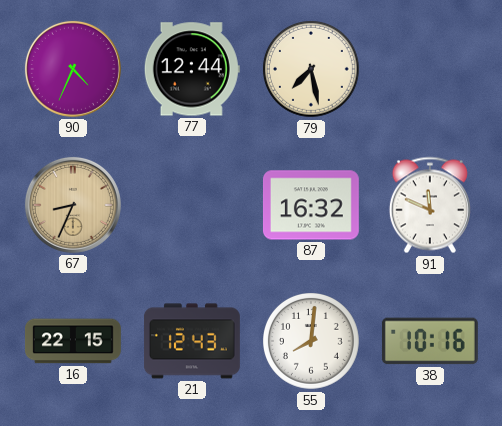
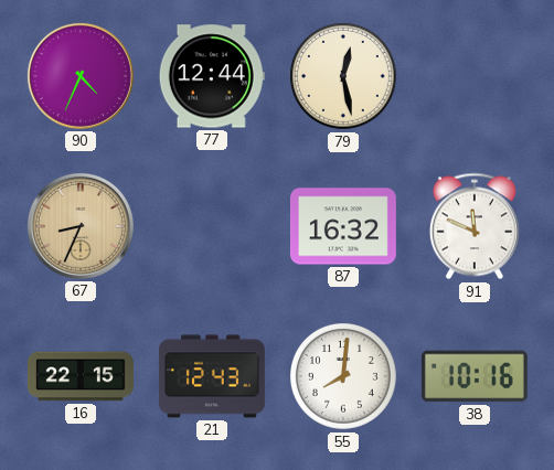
79: 7:28 -> 12:28 (344, 77)
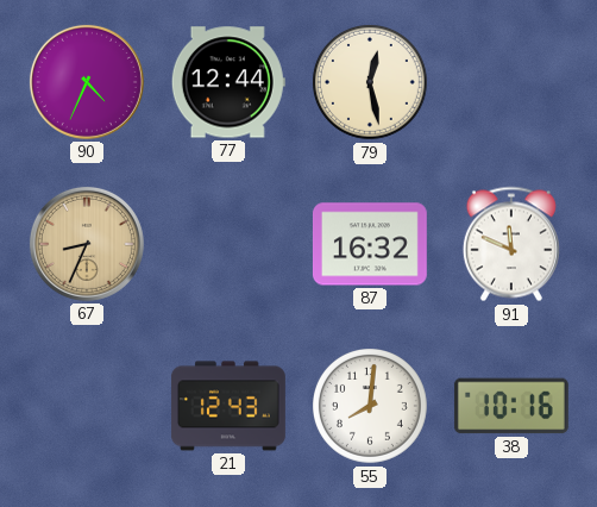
16: 22:15 -> none (81, 376)
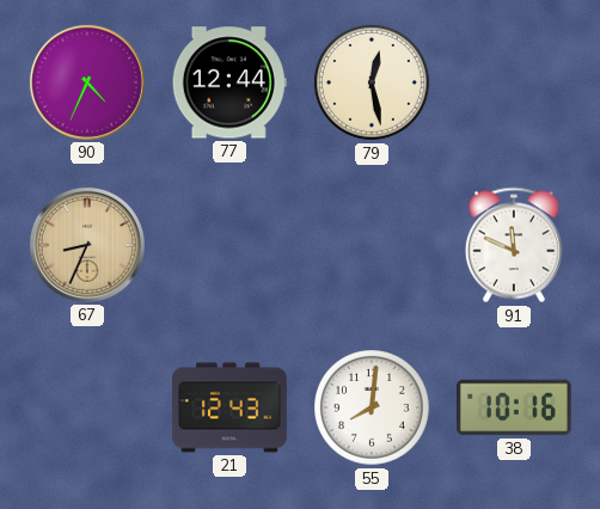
87: 16:32 -> none (370, 244)
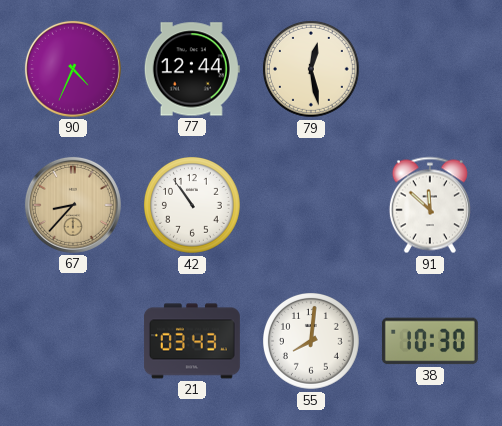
67: 8:34 -> 8:37 (73, 205)
42: none -> 10:54 (193, 206)
91: 11:49 -> 11:52 (430, 205)
21: 12:43 -> 03:43 (193, 341)
38: 10:16 -> 10:30 (430, 341)
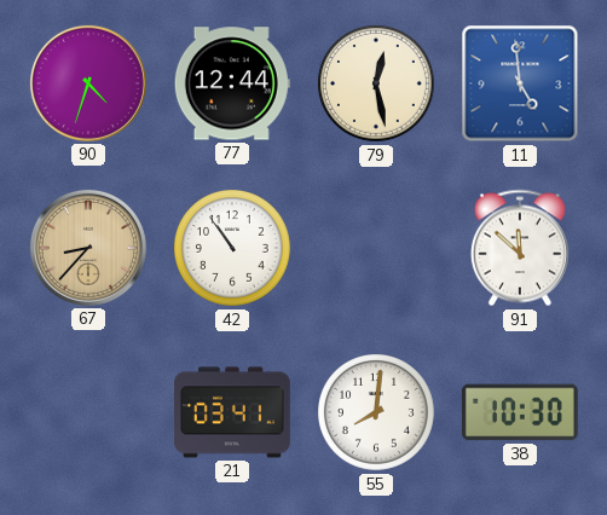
90: 4:34 -> 4:33 (88, 83)
11: none -> 4:59 (520, 83)
21: 03:43 -> 03:41 (233, 412)
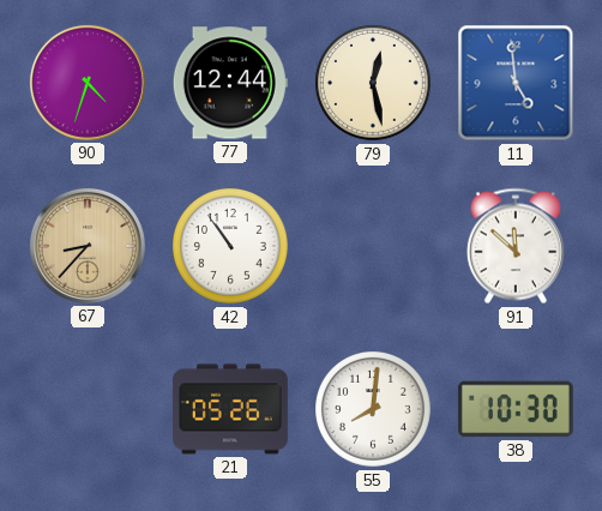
21: 03:41 -> 05:26 (231, 409)
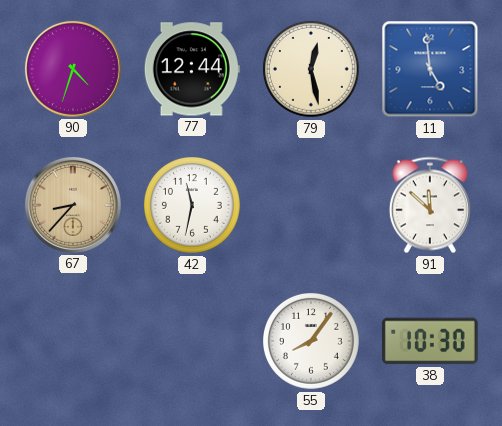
42: 10:54 -> 11:32 (193, 206)
21: 05:26 -> none (231, 409)
55: 8:01 -> 8:06 (312, 342)
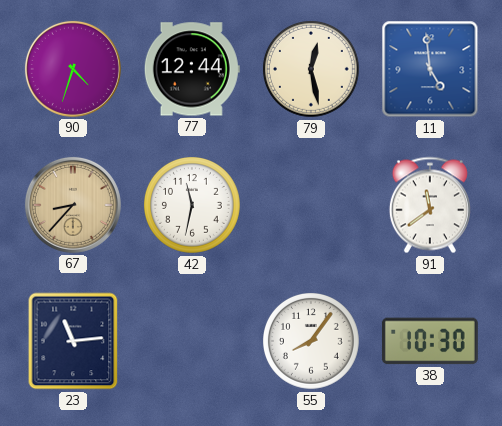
91: 11:52 -> 11:39 (430, 205)
23: none -> 11:14 (73, 341)
